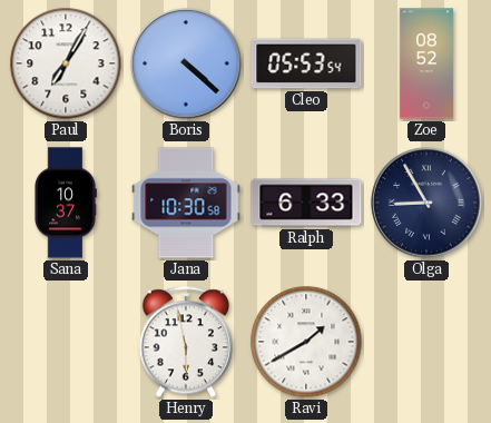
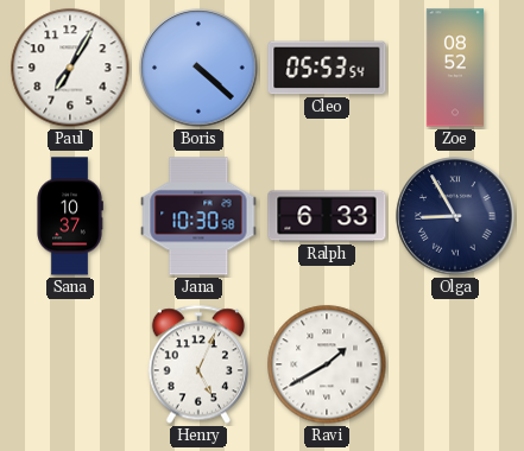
Henry: 5:58 -> 5:04 (197, 364)
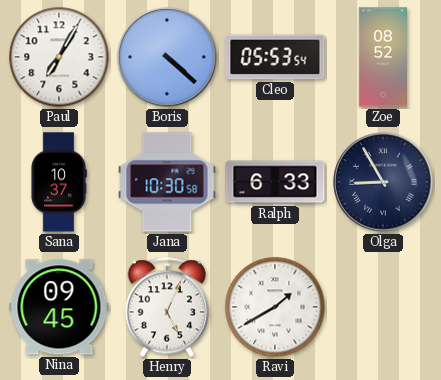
Nina: none -> 09:45 (59, 307)
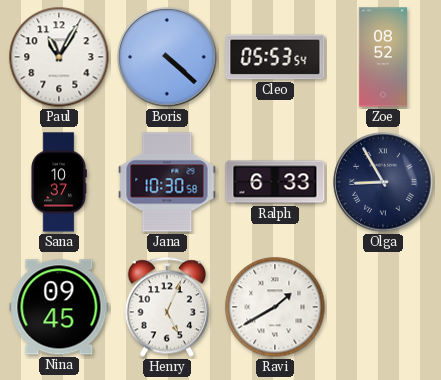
Paul: 7:05 -> 11:05 (59, 57)
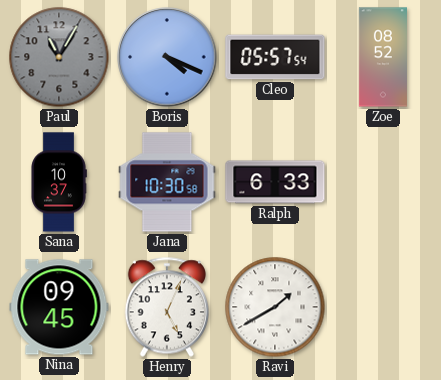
Paul dial: white -> grey (59, 57)
Boris: 4:22 -> 4:19 (167, 57)
Cleo: 05:53 -> 05:57 (275, 57)
Olga: 8:55 -> none (383, 182)
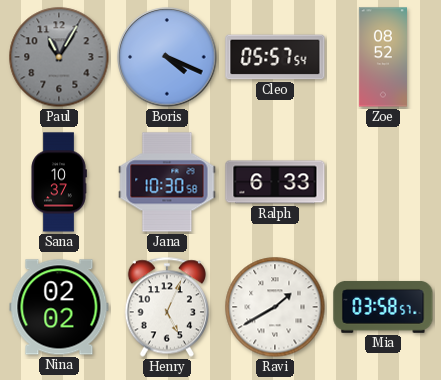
Nina: 09:45 -> 02:02 (59, 307)
Mia: none -> 03:58 (383, 307)
